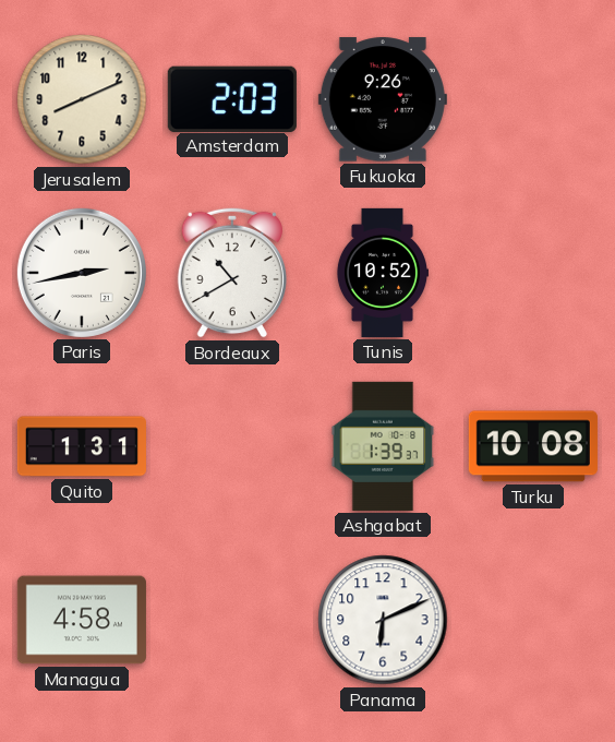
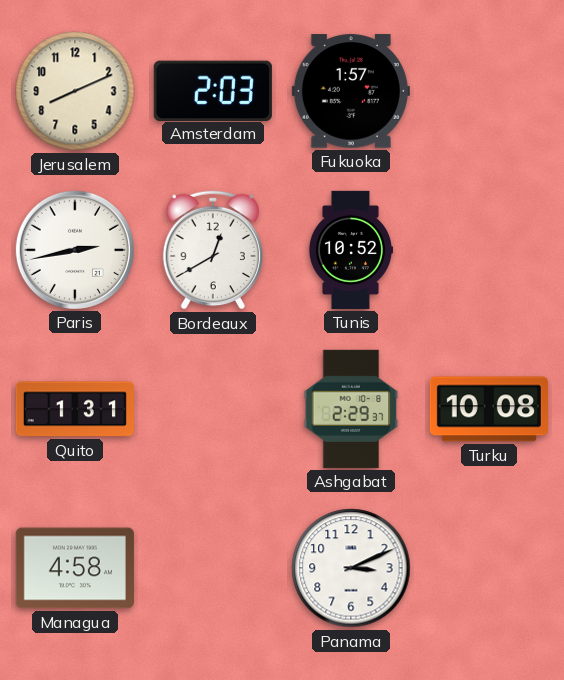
Fukuoka: 9:26 -> 1:57 (351, 91)
Bordeaux: 10:40 -> 12:40 (212, 250)
Ashgabat: 1:39 -> 2:29 (351, 409)
Panama: 6:11 -> 3:11 (351, 568)
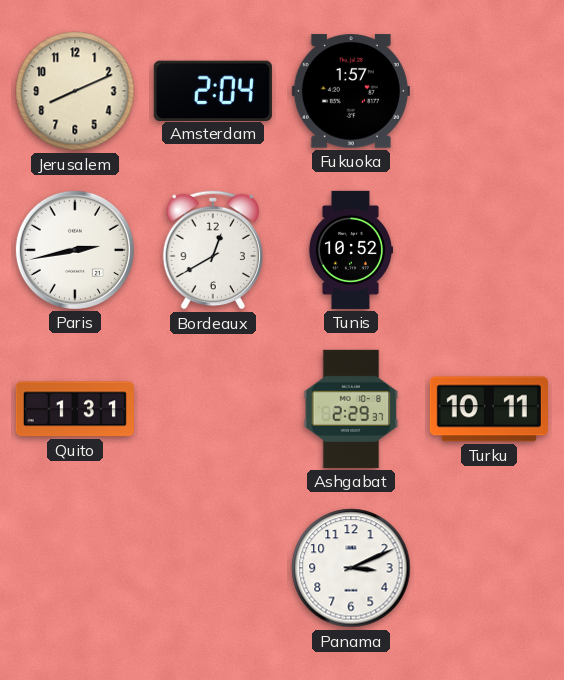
Amsterdam: 2:03 -> 2:04 (213, 90)
Turku: 10:08 -> 10:11 (489, 409)
Managua: 4:58 -> none (75, 568)
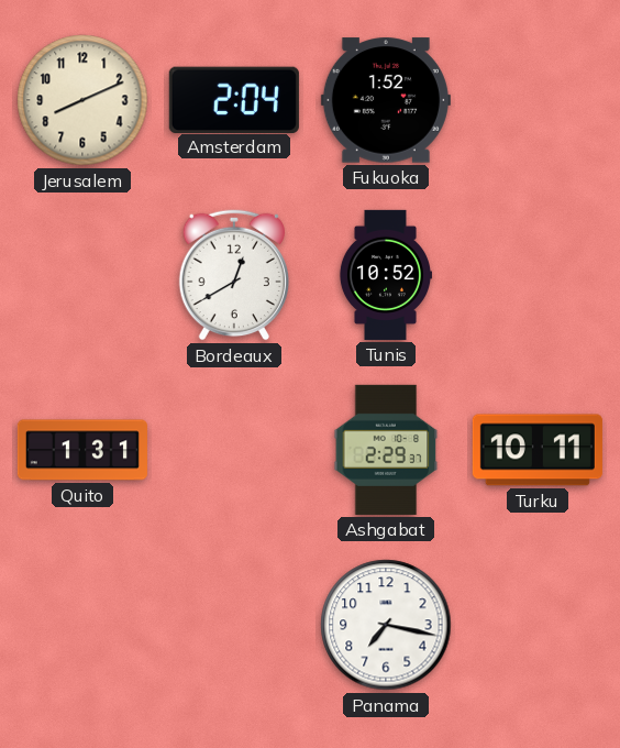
Fukuoka: 1:57 -> 1:52 (386, 100)
Paris: 2:43 -> none (75, 250)
Panama: 3:11 -> 7:17 (386, 625)
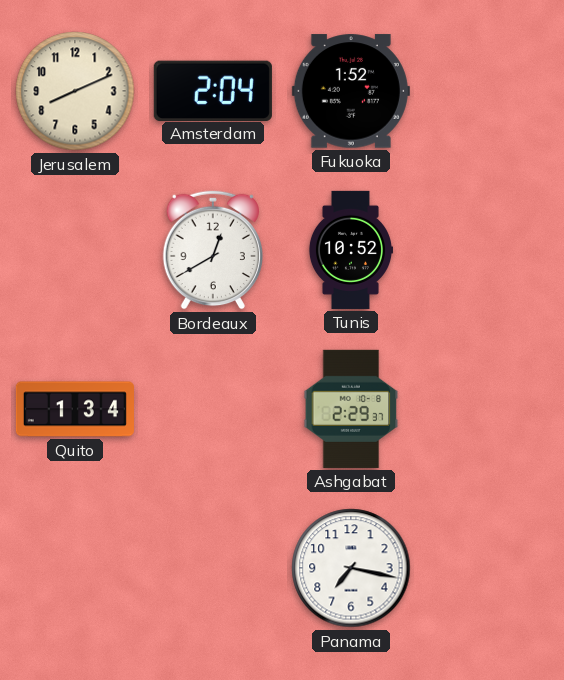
Quito: 1:31 -> 1:34 (75, 409)
Turku: 10:11 -> none (538, 450)
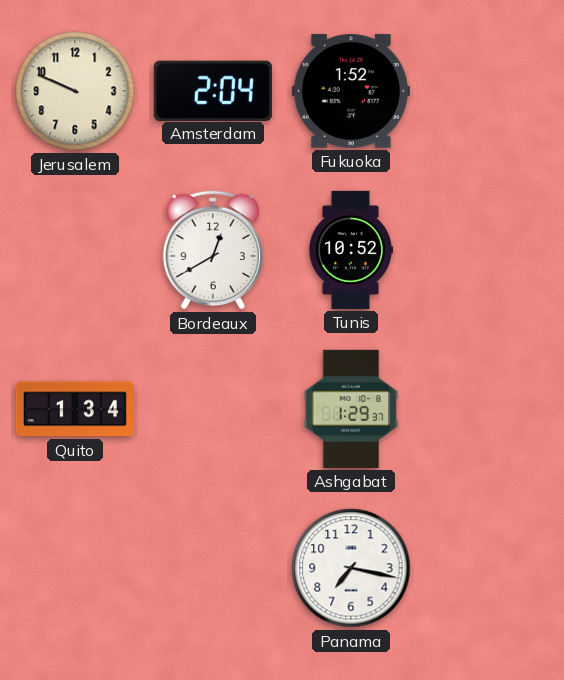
Jerusalem: 8:11 -> 9:49 (75, 91)
Ashgabat: 2:29 -> 1:29 (351, 409)
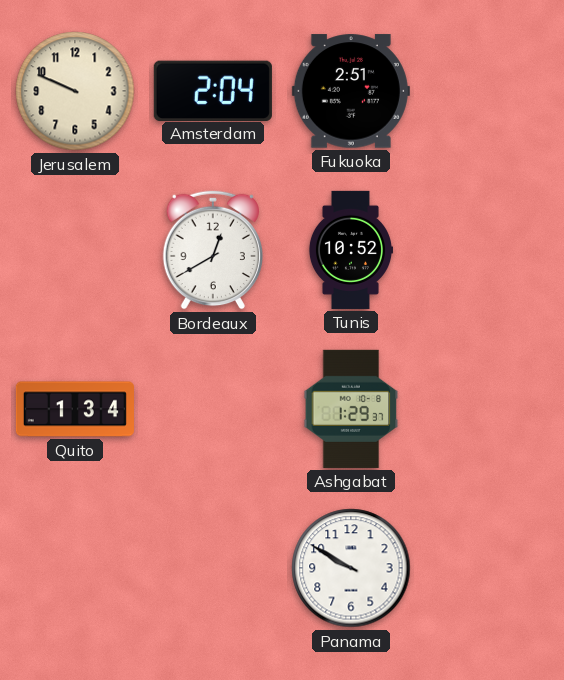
Fukuoka: 1:52 -> 2:51 (351, 91)
Panama: 7:17 -> 9:50 (351, 568)
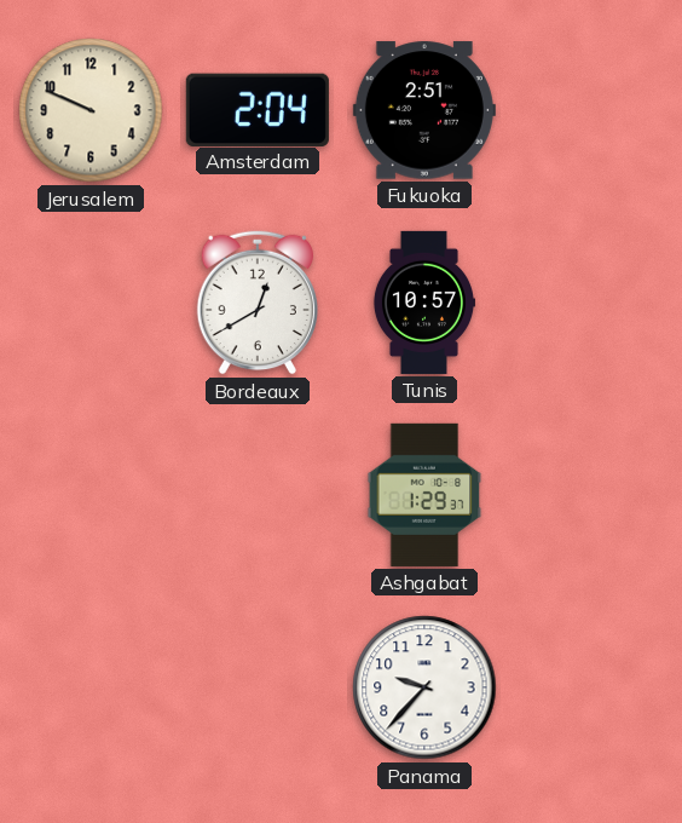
Tunis: 10:52 -> 10:57 (423, 303)
Quito: 1:34 -> none (75, 409)
Panama: 9:50 -> 9:37 (424, 687)
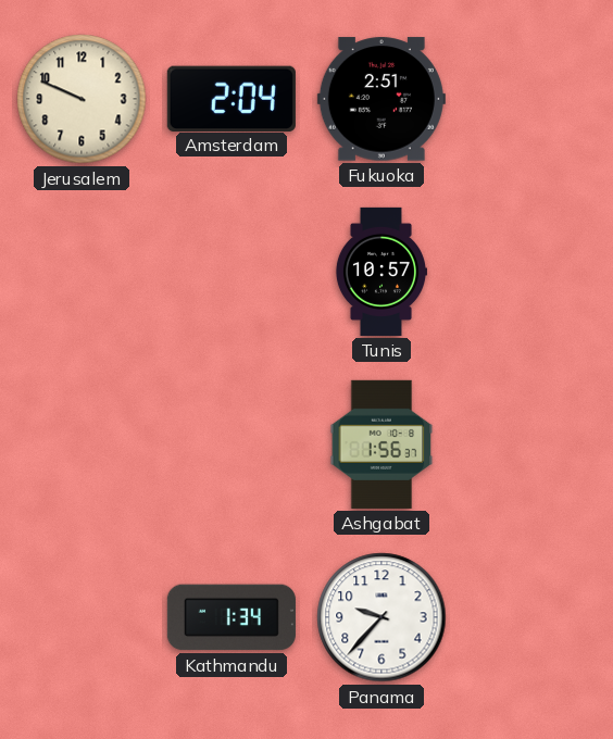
Bordeaux: 12:40 -> none (256, 303)
Ashgabat: 1:29 -> 1:56 (381, 444)
Kathmandu: none -> 1:34 (232, 617)
